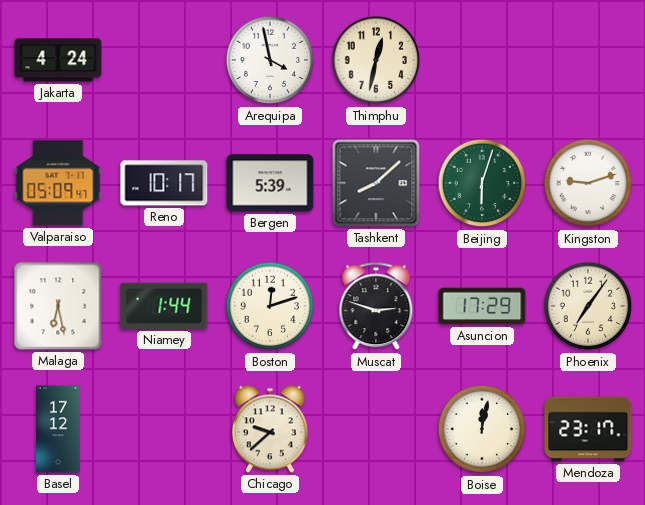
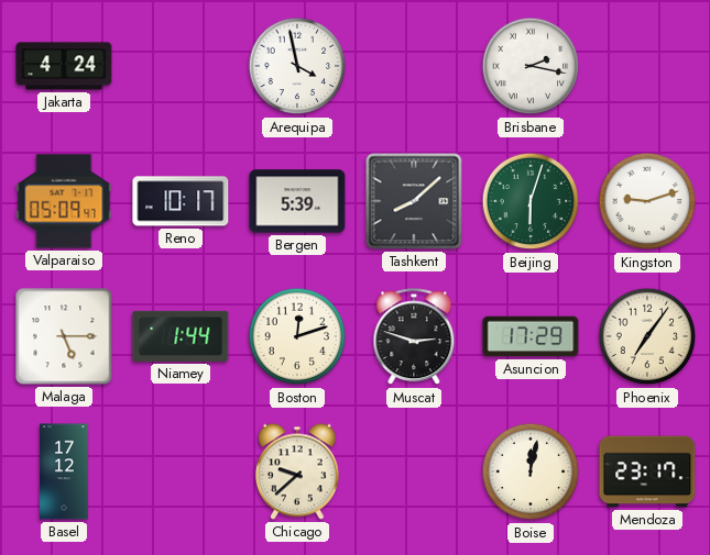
Thimphu: 12:32 -> none (376, 60)
Brisbane: none -> 2:17 (531, 66)
Malaga: 6:28 -> 5:15 (64, 336)
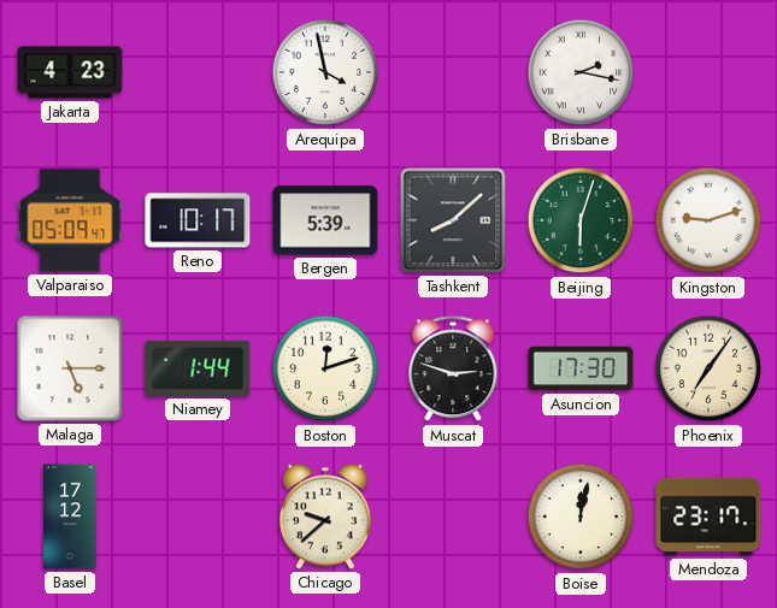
Jakarta: 4:24 -> 4:23 (70, 72)
Asuncion: 17:29 -> 17:30 (581, 368)
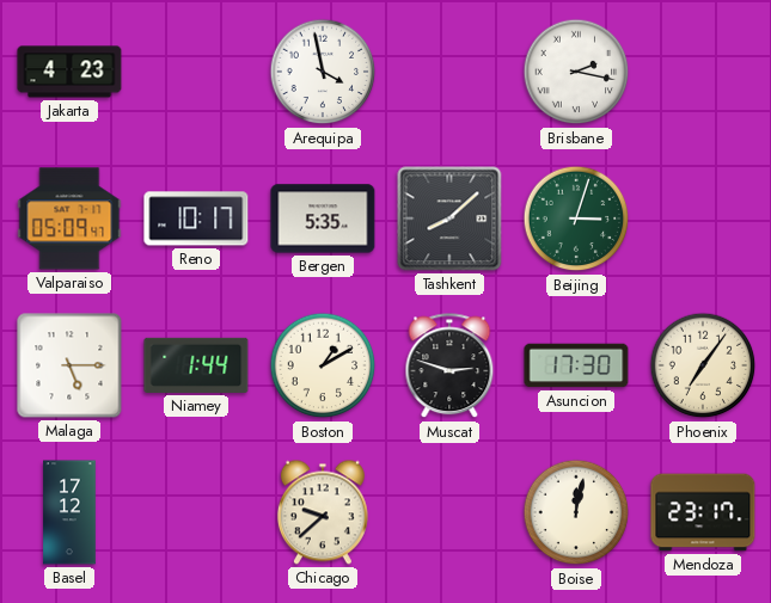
Bergen: 5:39 -> 5:35 (323, 219)
Beijing: 6:03 -> 3:03 (576, 219)
Kingston: 9:12 -> none (708, 220)
Boston: 12:12 -> 1:10 (323, 365)
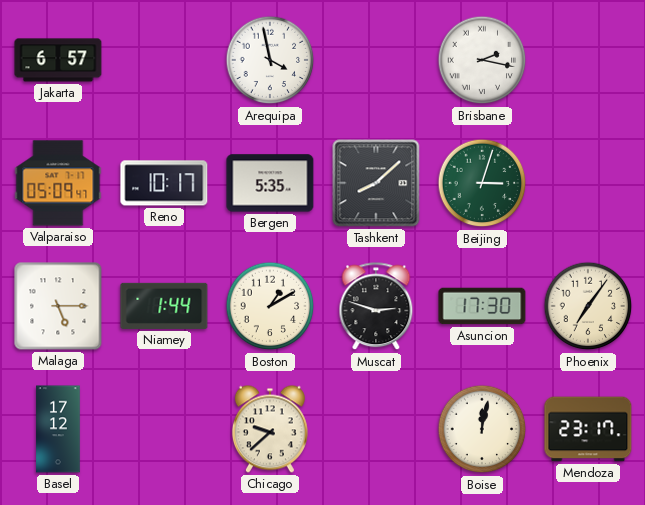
Jakarta: 4:23 -> 6:57 (58, 60)
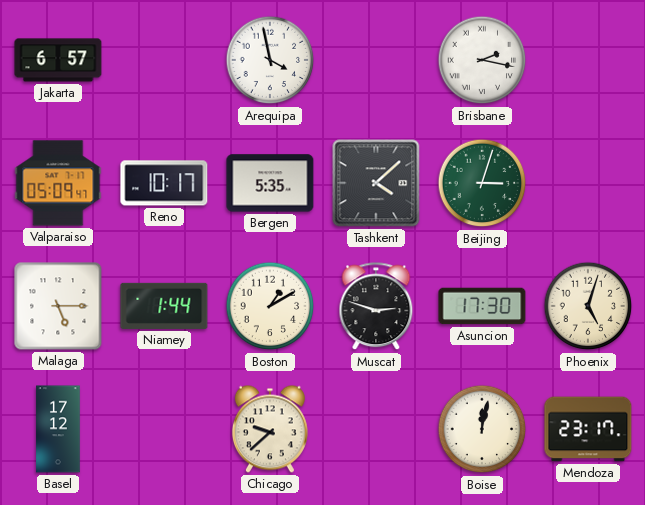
Tashkent: 8:08 -> 4:08 (376, 183)
Phoenix: 7:06 -> 5:03 (588, 306)
